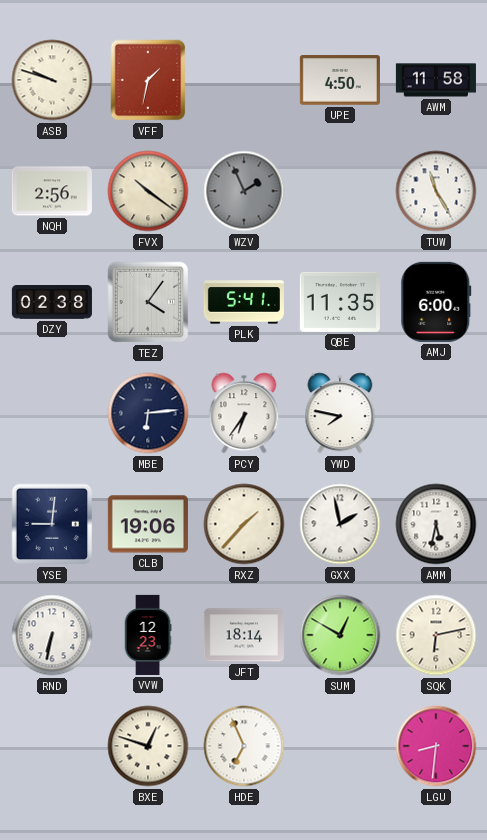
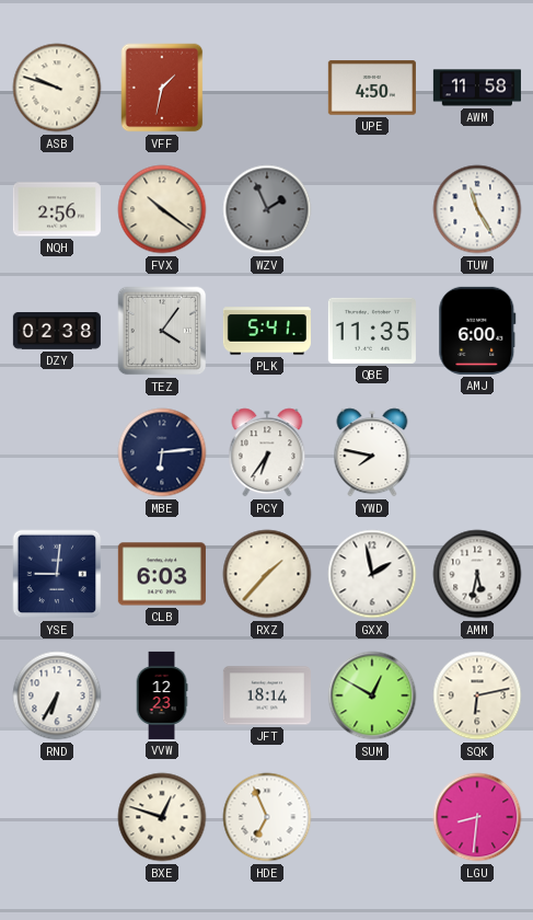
CLB: 19:06 -> 6:03 (162, 574)
RND: 6:32 -> 6:35 (57, 695)
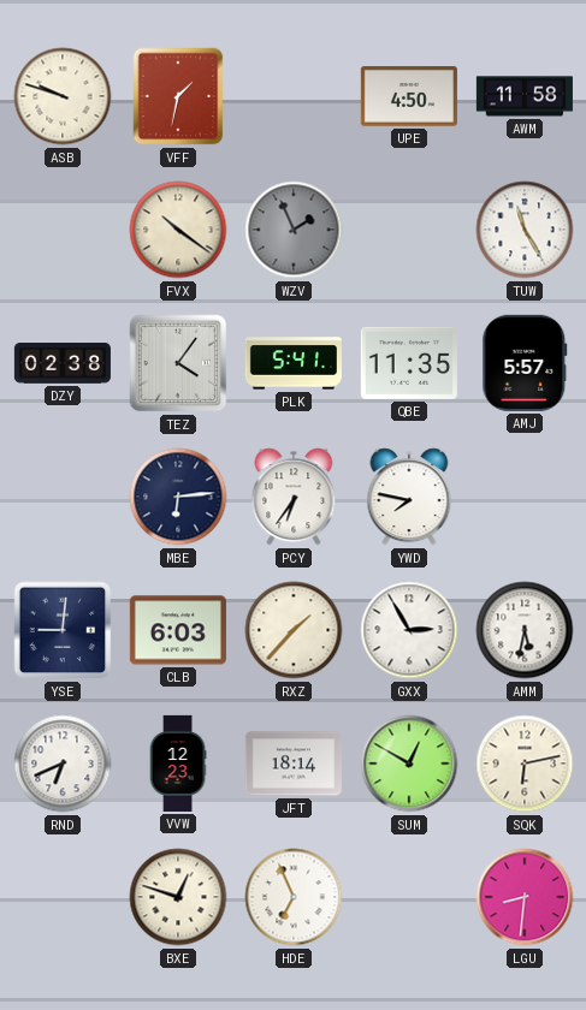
NQH: 2:56 -> none (57, 209)
AMJ: 6:00 -> 5:57 (525, 363)
GXX: 1:58 -> 2:55 (409, 630)
RND: 6:35 -> 6:41 (63, 764)
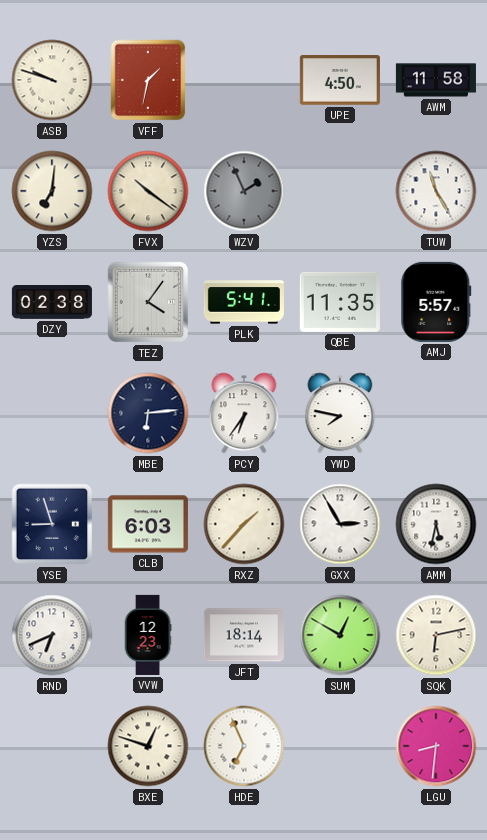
YZS: none -> 7:01 (52, 191)
YSE: 9:01 -> 8:57 (52, 524)
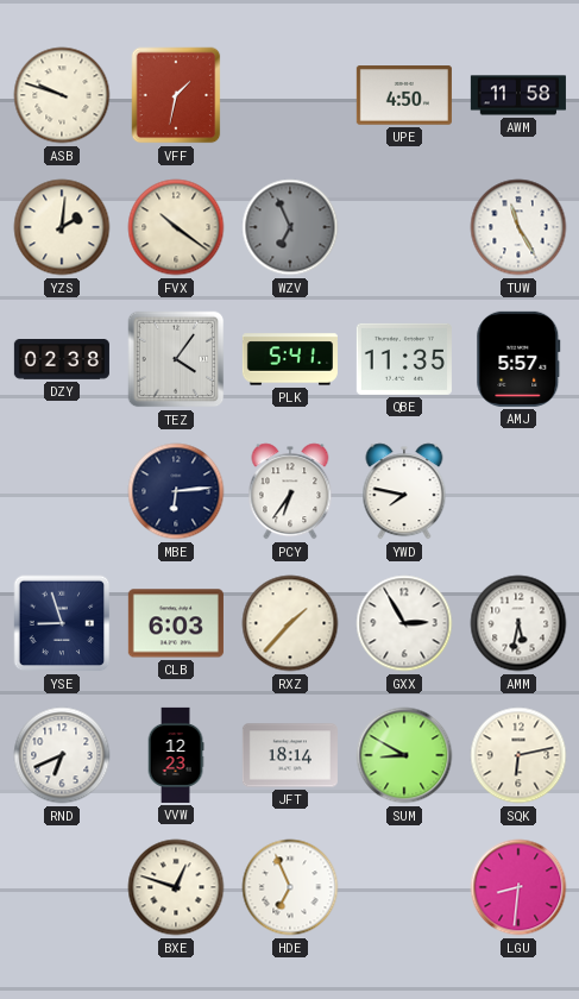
YZS: 7:01 -> 2:01 (62, 227)
WZV: 1:56 -> 6:56 (290, 227)
SUM: 12:50 -> 8:50 (404, 755)
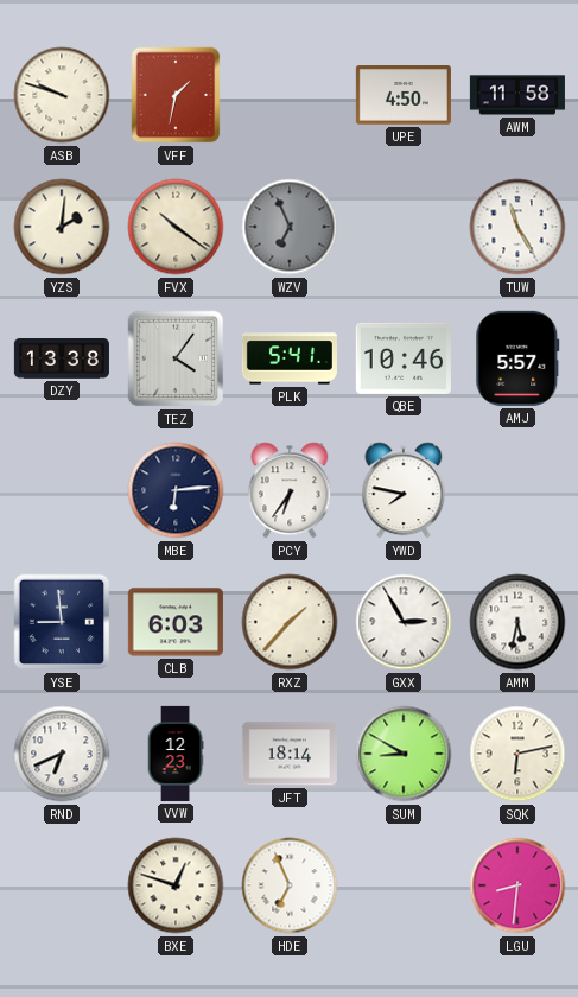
DZY: 02:38 -> 13:38 (62, 360)
QBE: 11:35 -> 10:46 (404, 358)
YSE: 8:57 -> 8:59 (62, 622)
